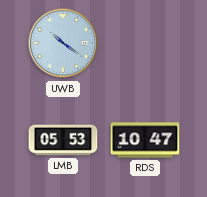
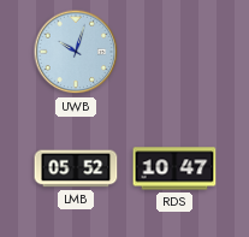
UWB: 10:21 -> 10:03 (76, 52)
LMB: 05:53 -> 05:52 (76, 168)
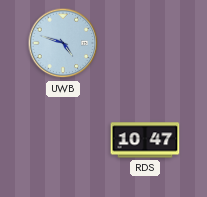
UWB: 10:03 -> 4:48 (63, 43)
LMB: 05:52 -> none (76, 168)
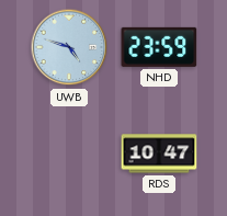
NHD: none -> 23:59 (159, 47)
